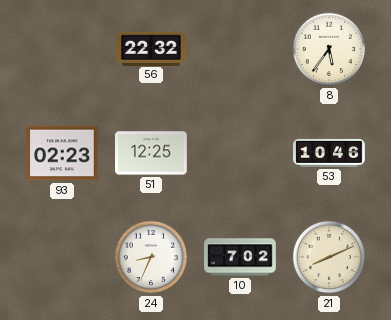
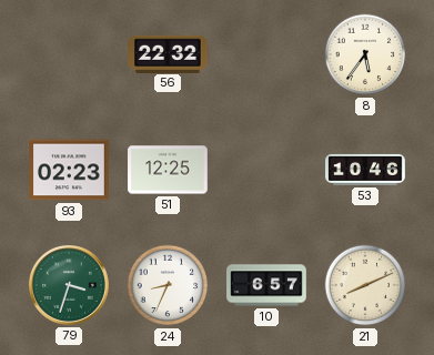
79: none -> 3:33 (70, 286)
10: 7:02 -> 6:57 (266, 285)
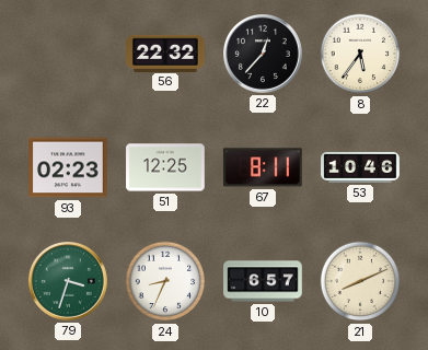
22: none -> 12:37 (264, 55)
67: none -> 8:11 (263, 167)
